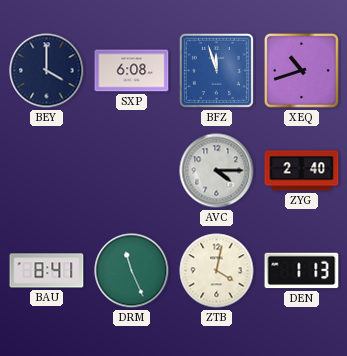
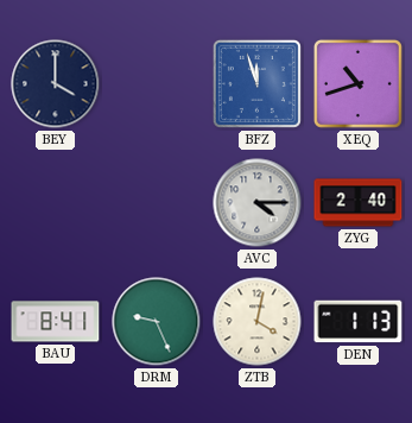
SXP: 6:08 -> none (132, 71)
DRM: 11:26 -> 9:26 (157, 322)
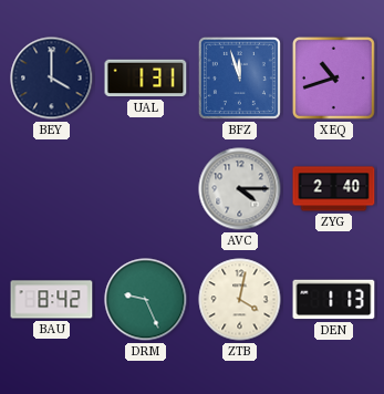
UAL: none -> 1:31 (146, 79)
BAU: 8:41 -> 8:42 (52, 300)
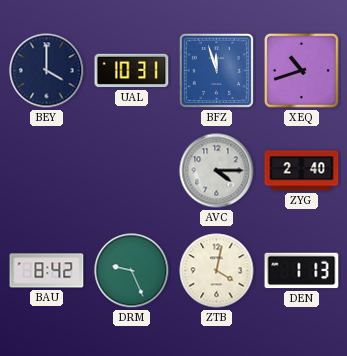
UAL: 1:31 -> 10:31 (132, 71)
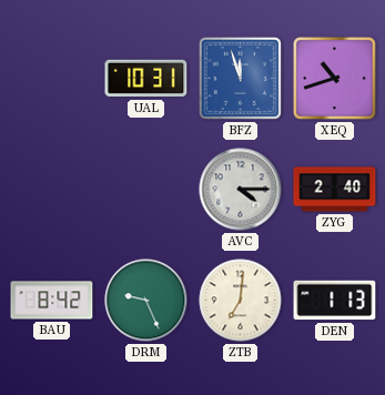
BEY: 4:00 -> none (47, 71)
ZTB: 4:02 -> 7:01 (241, 301)
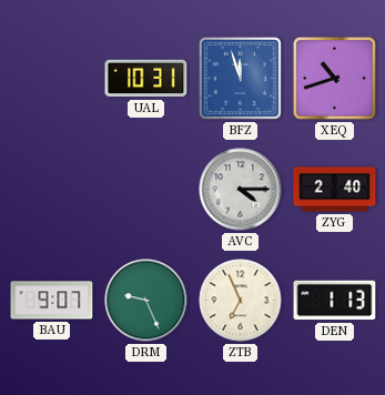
BAU: 8:42 -> 9:07 (52, 301)
ZTB: 7:01 -> 6:56 (241, 301)
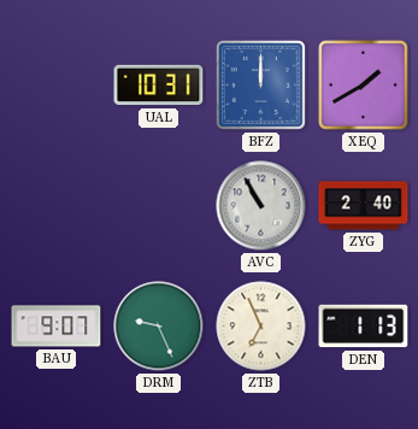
BFZ: 11:57 -> 12:00 (260, 84)
XEQ: 10:42 -> 1:40 (363, 84)
AVC: 4:15 -> 10:55 (261, 206)
